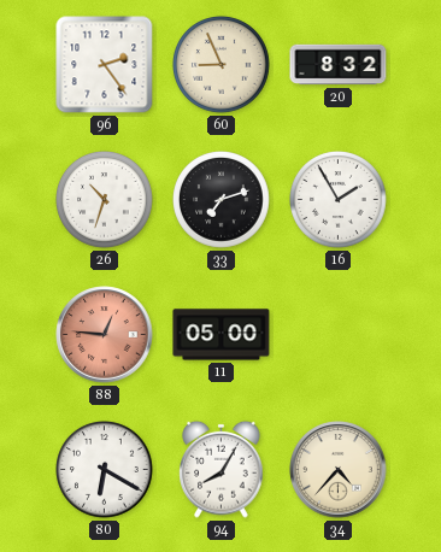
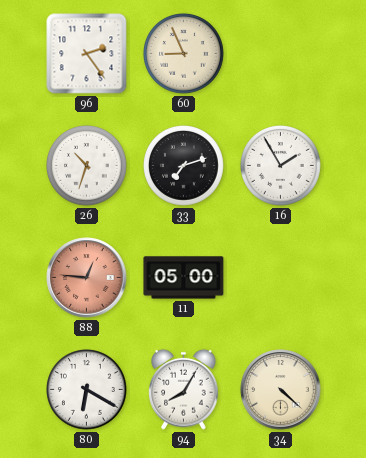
20: 8:32 -> none (339, 65)
34: 4:37 -> 4:22 (281, 390)
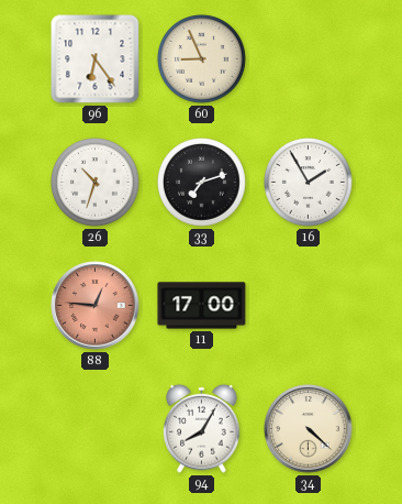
96: 2:24 -> 6:24 (96, 59)
11: 05:00 -> 17:00 (202, 306)
80: 6:20 -> none (87, 390)
